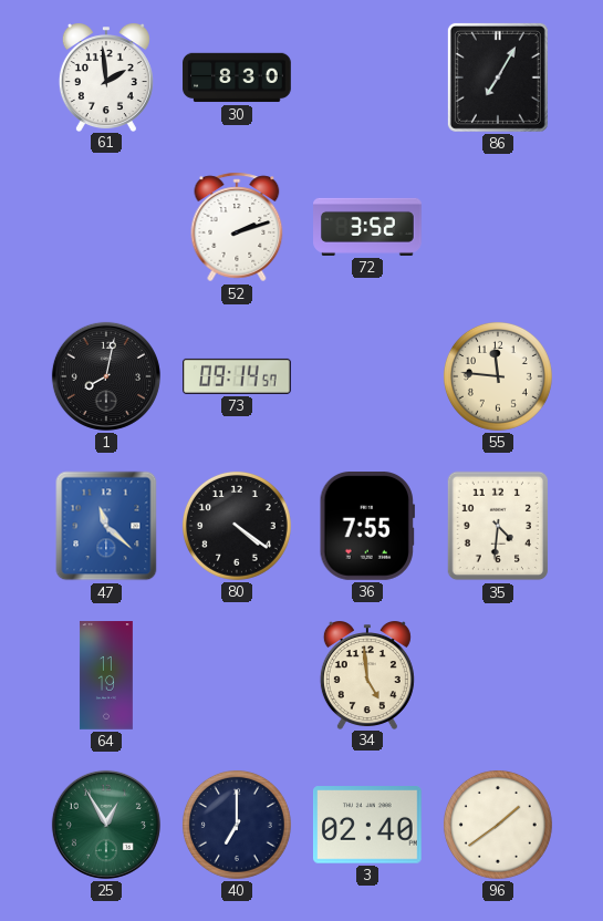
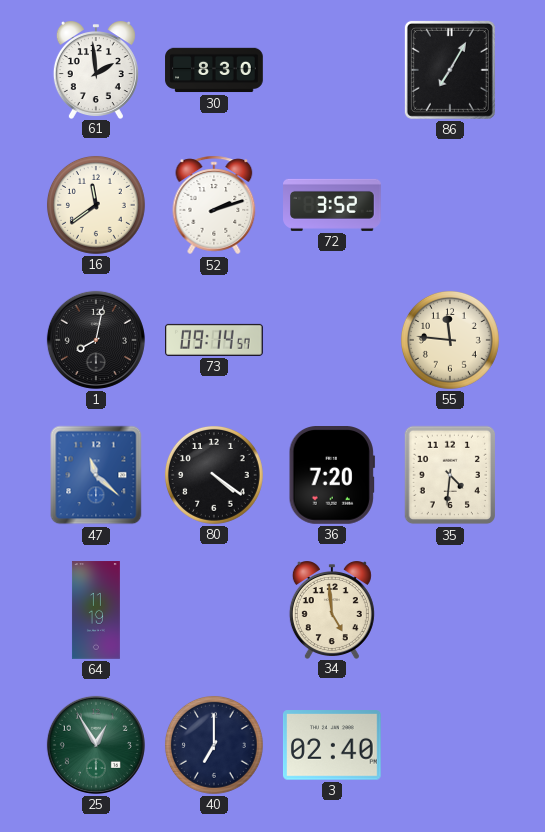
16: none -> 11:39 (96, 205)
36: 7:55 -> 7:20 (332, 476)
96: 1:39 -> none (498, 825)
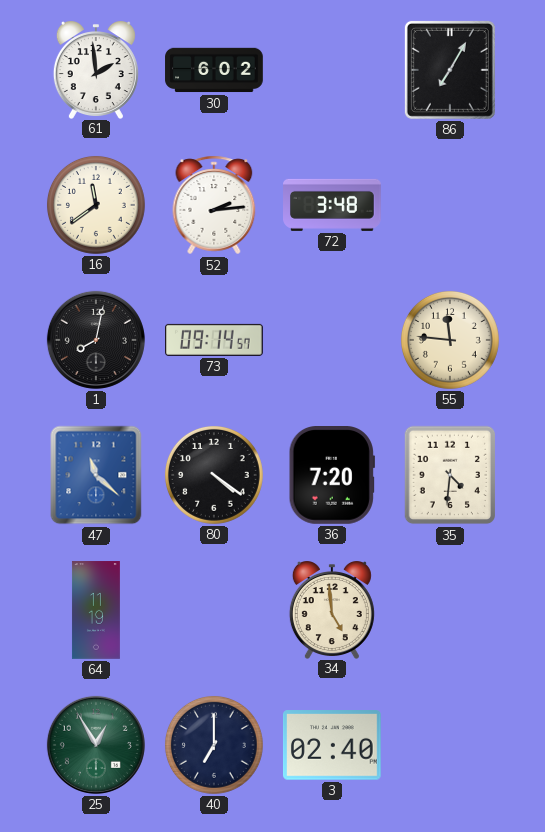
30: 8:30 -> 6:02 (214, 70)
52: 2:12 -> 2:14 (214, 205)
72: 3:52 -> 3:48 (332, 205)
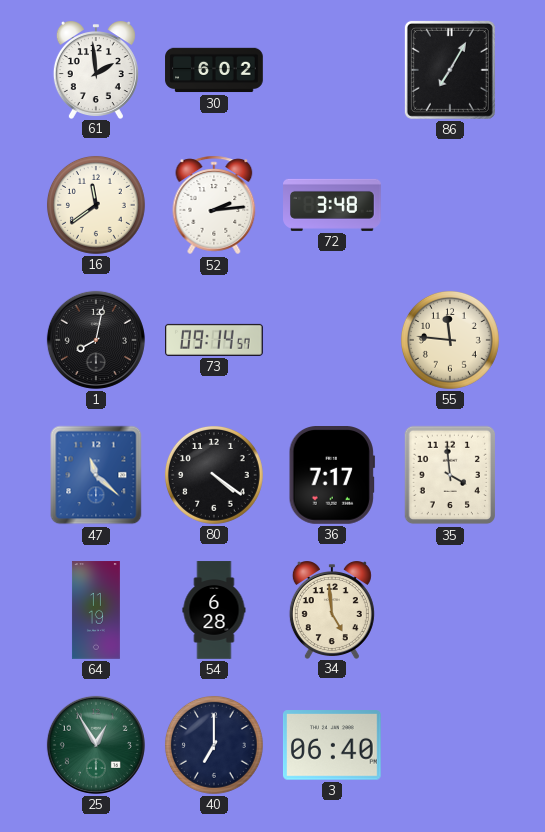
36: 7:20 -> 7:17 (332, 476)
35: 4:31 -> 3:59 (449, 475)
54: none -> 6:28 (214, 610)
3: 02:40 -> 06:40 (332, 745)
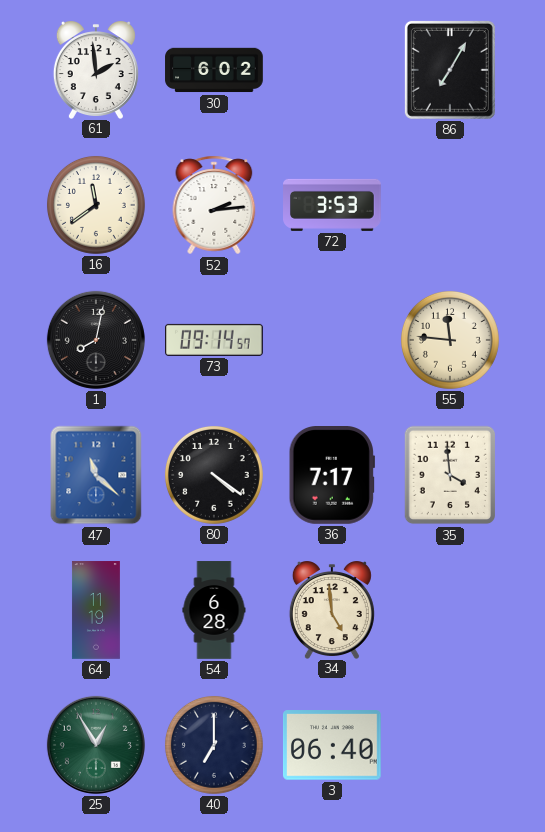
72: 3:48 -> 3:53 (332, 205)
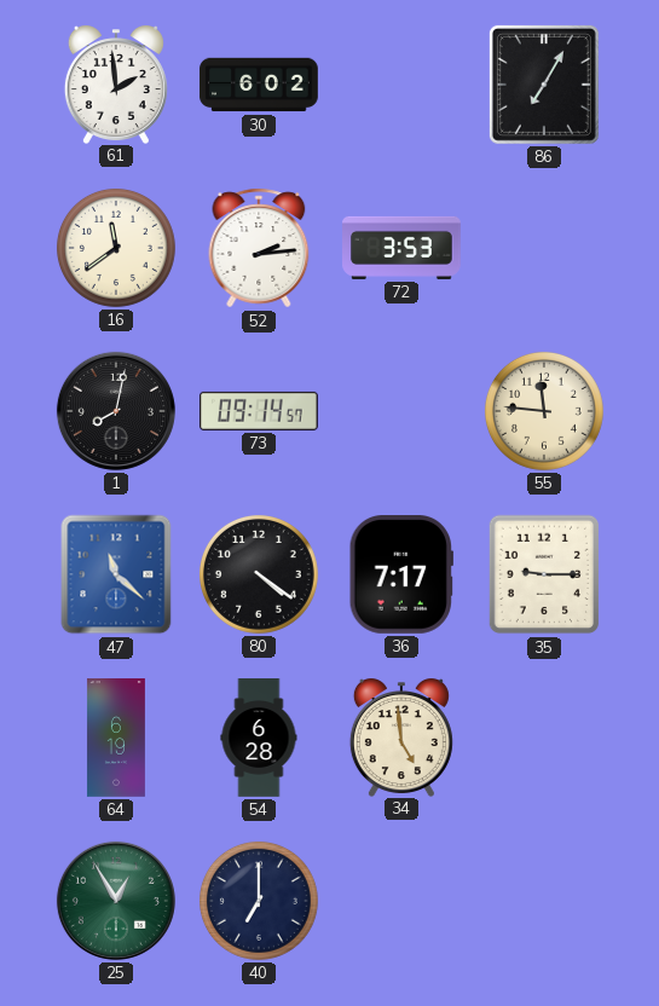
35: 3:59 -> 9:15 (543, 574)
64: 11:19 -> 6:19 (116, 738)
3: 06:40 -> none (332, 745)
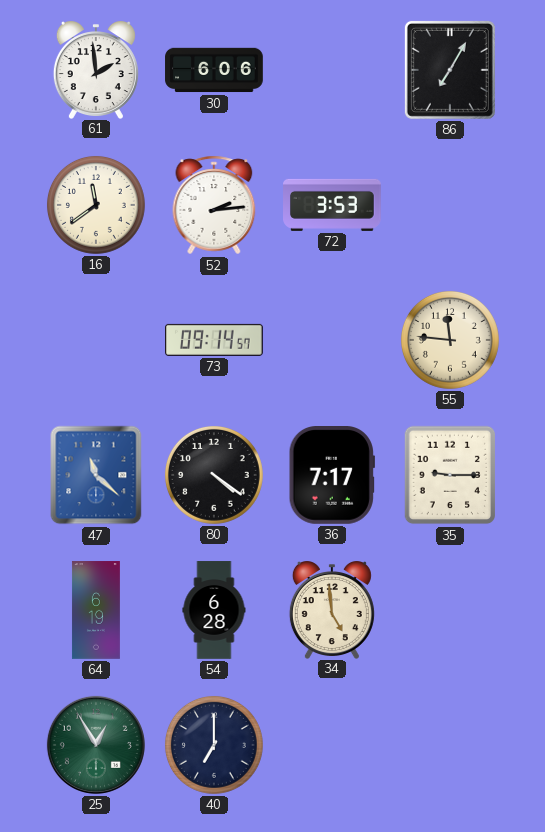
30: 6:02 -> 6:06 (214, 70)
1: 8:02 -> none (116, 411)
